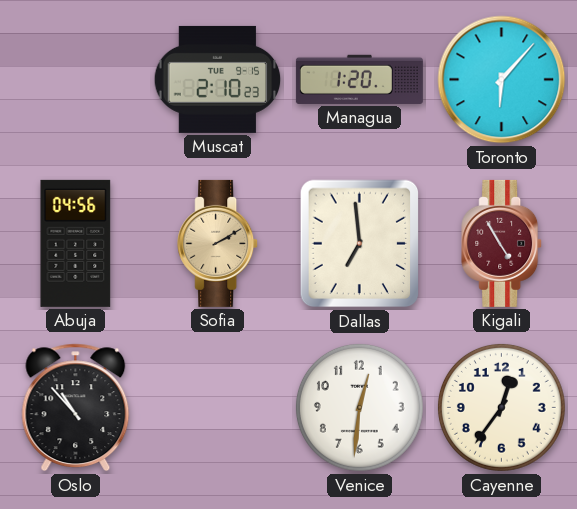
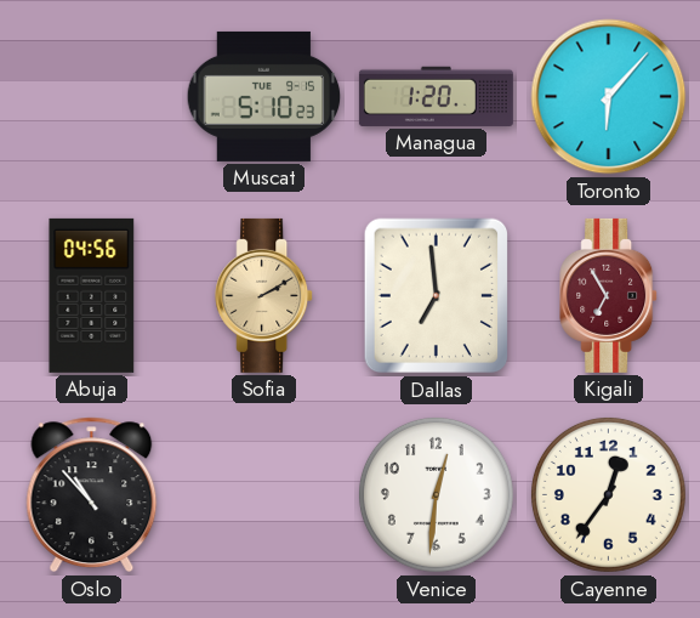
Muscat: 2:10 -> 5:10 (264, 96)
Kigali: 4:55 -> 6:55 (609, 295)
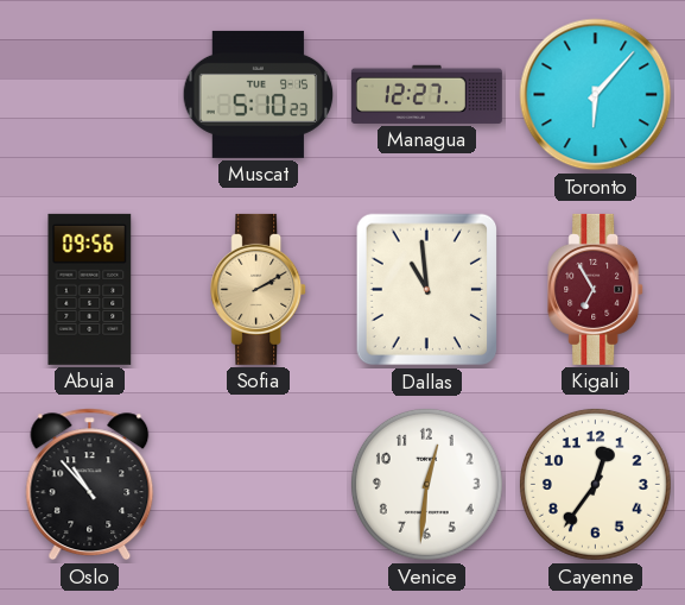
Managua: 1:20 -> 12:27 (426, 94)
Abuja: 04:56 -> 09:56 (90, 289)
Dallas: 6:59 -> 10:59 (427, 290)
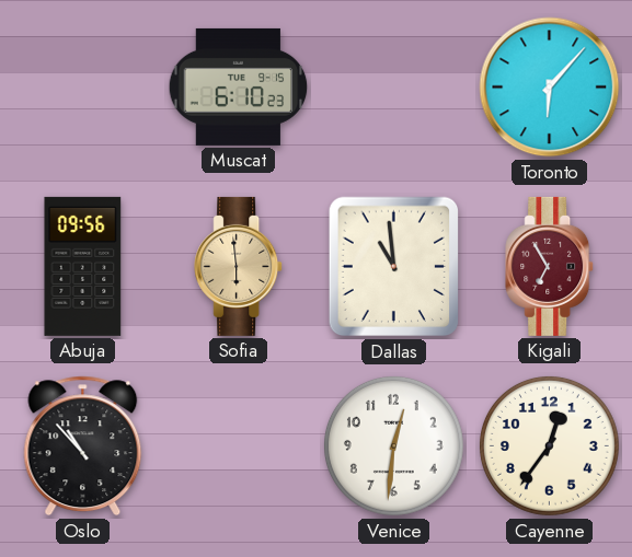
Muscat: 5:10 -> 6:10 (239, 86)
Managua: 12:27 -> none (426, 94)
Sofia: 2:10 -> 5:59 (239, 266)
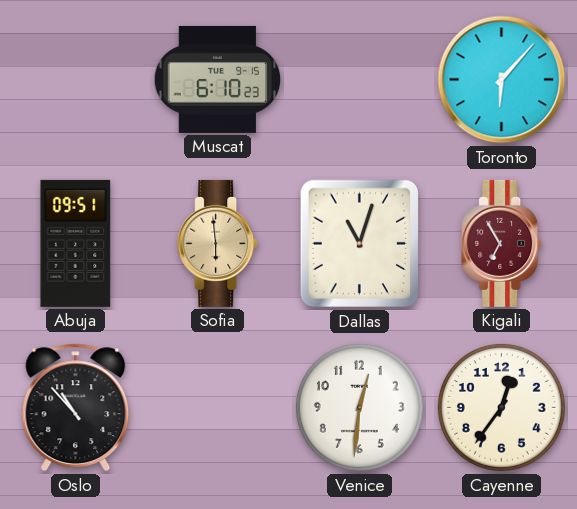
Abuja: 09:56 -> 09:51 (76, 243)
Dallas: 10:59 -> 11:03 (360, 244)
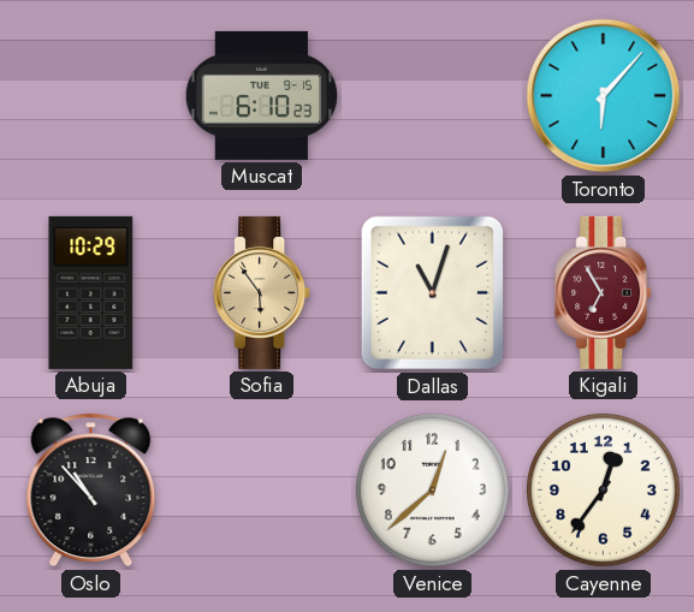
Abuja: 09:51 -> 10:29 (91, 292)
Sofia: 5:59 -> 5:54 (262, 292)
Venice: 12:31 -> 12:38 (432, 489)
